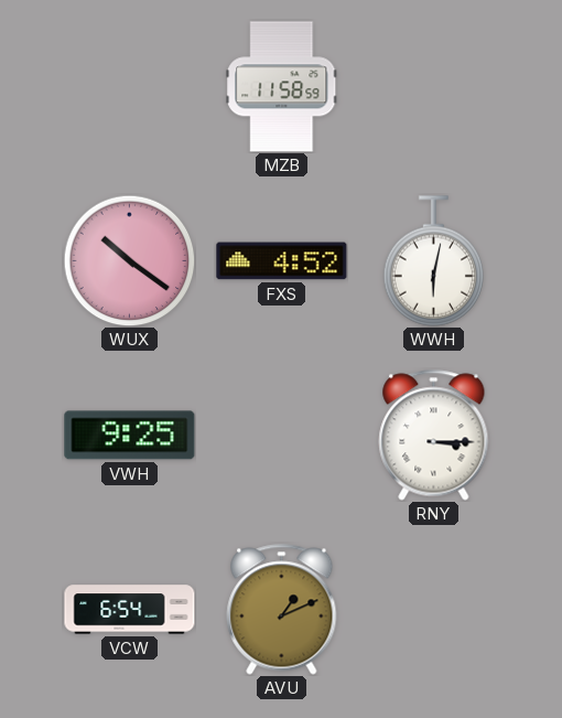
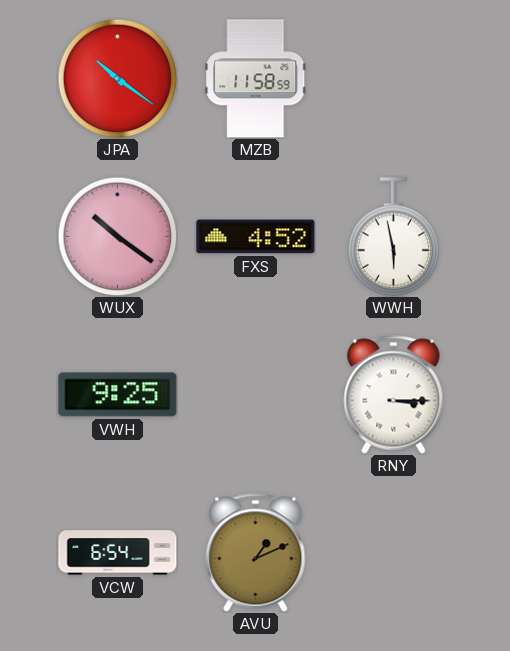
JPA: none -> 10:21 (117, 78)
WWH: 6:02 -> 5:58 (394, 237)
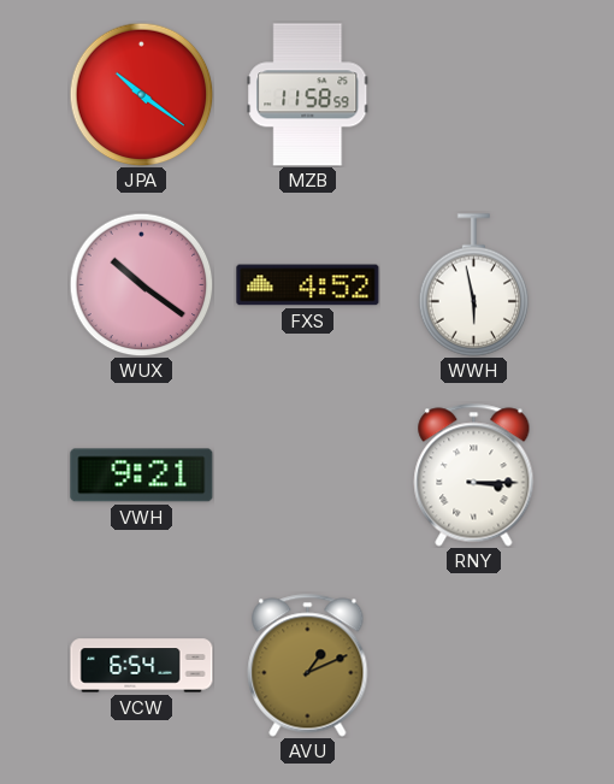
VWH: 9:25 -> 9:21 (142, 476)
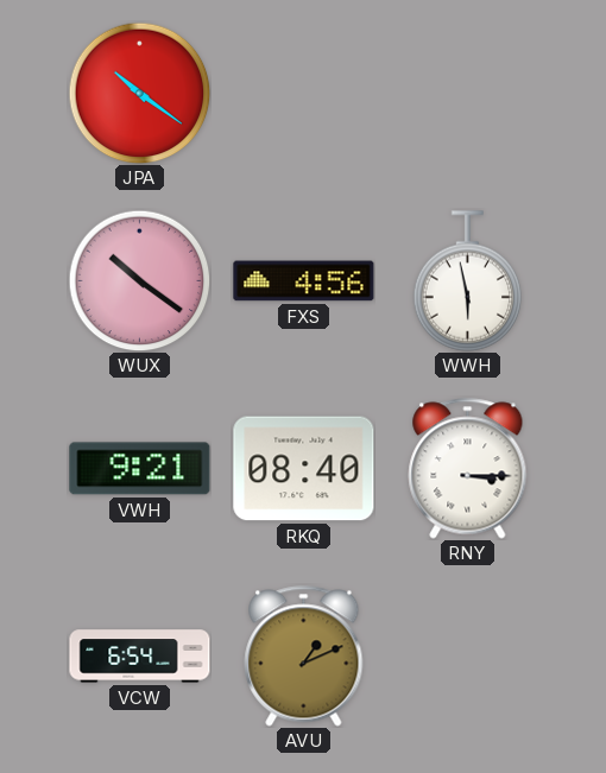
MZB: 11:58 -> none (308, 95)
FXS: 4:52 -> 4:56 (304, 281)
RKQ: none -> 08:40 (304, 469)
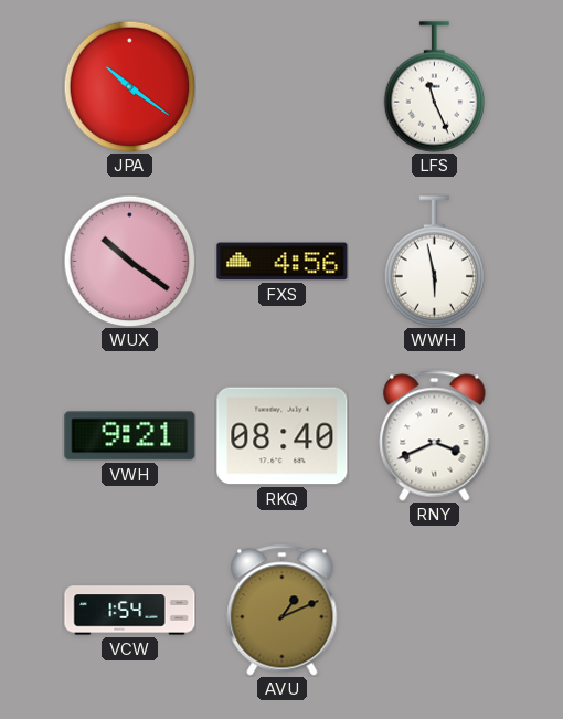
LFS: none -> 11:26 (435, 87)
RNY: 3:15 -> 3:41 (435, 436)
VCW: 6:54 -> 1:54 (130, 611)
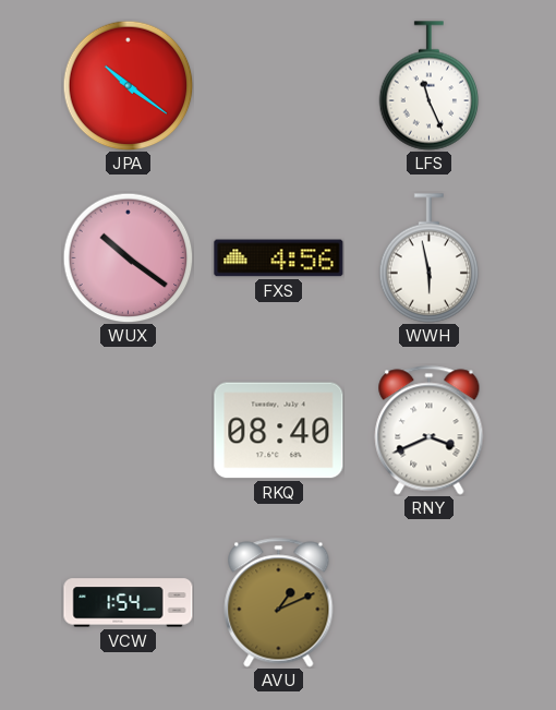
VWH: 9:21 -> none (130, 436)
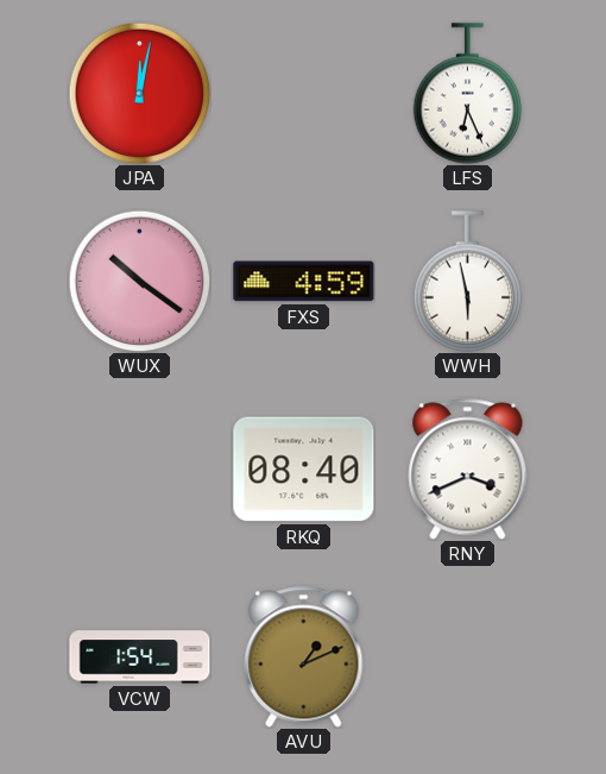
JPA: 10:21 -> 12:02 (139, 93)
LFS: 11:26 -> 6:26 (468, 94)
FXS: 4:56 -> 4:59 (304, 282)
